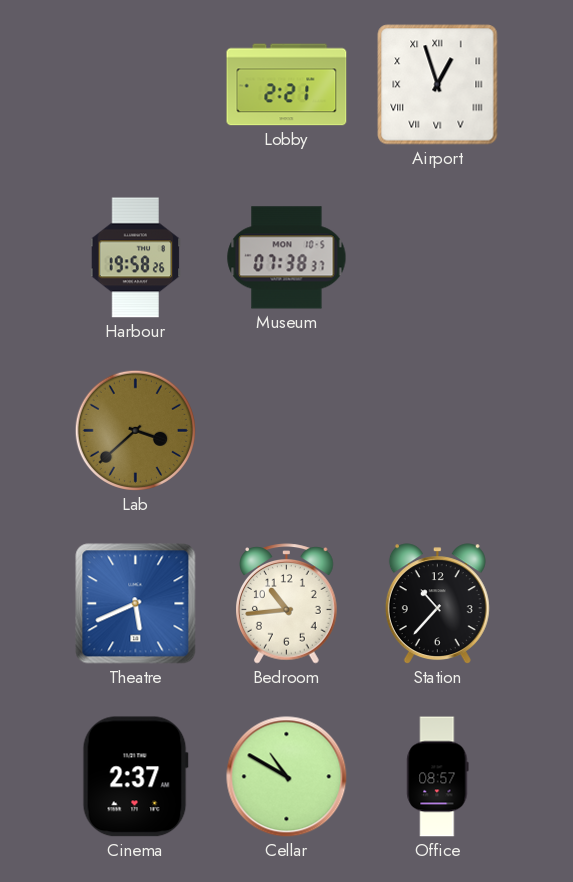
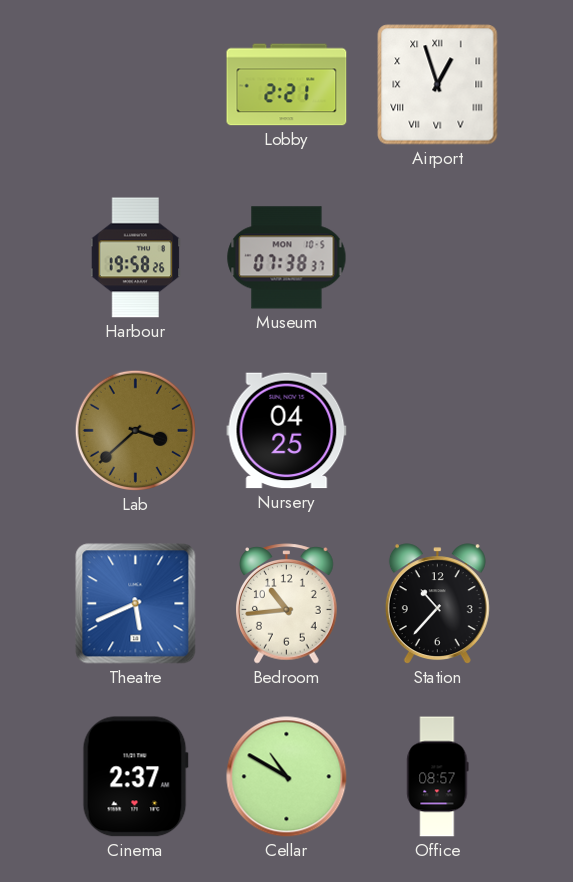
Nursery: none -> 04:25 (287, 431)
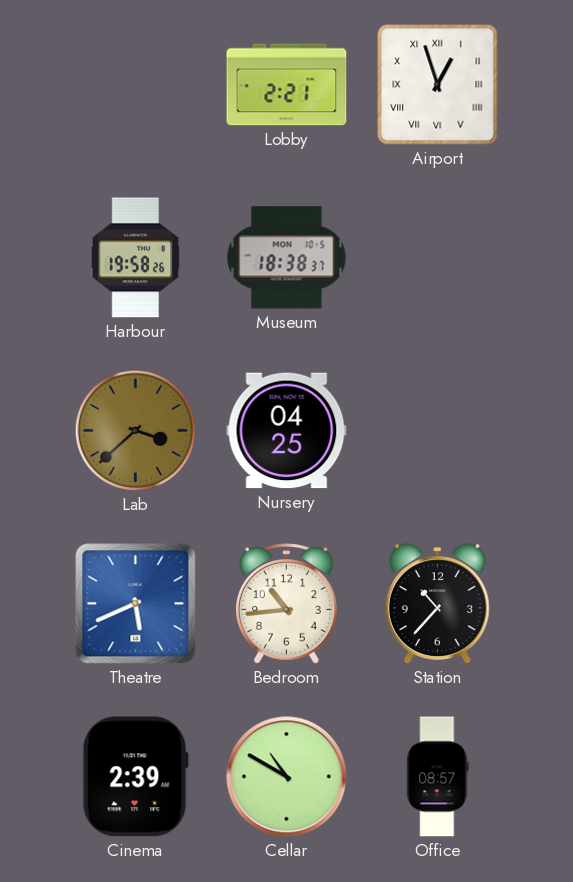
Museum: 07:38 -> 18:38 (287, 258)
Cinema: 2:37 -> 2:39 (135, 777)
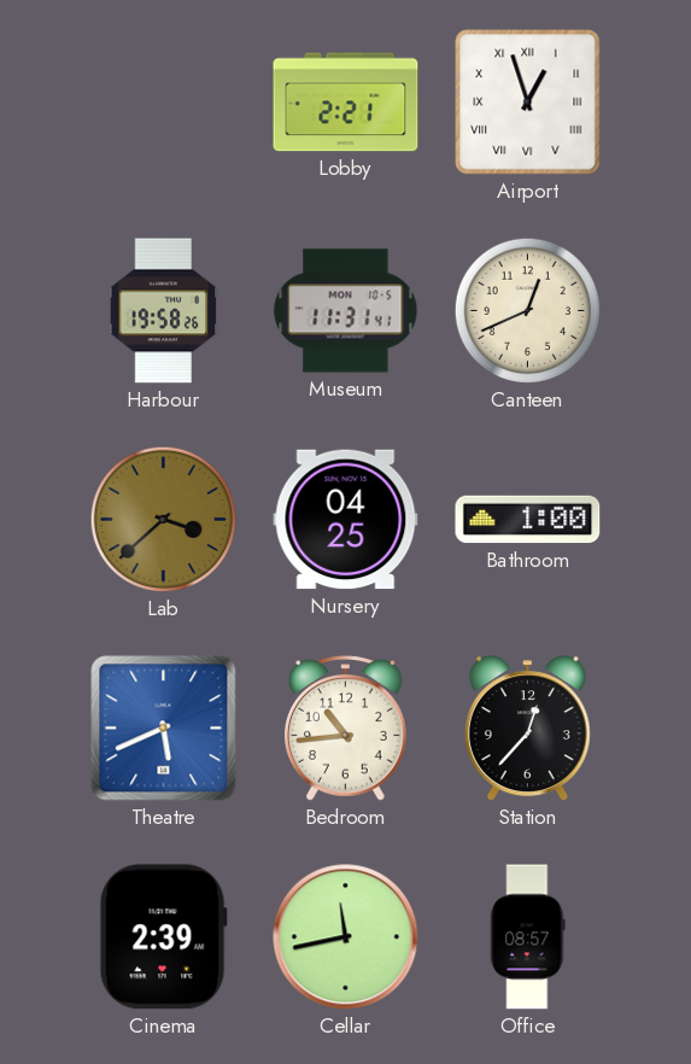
Museum: 18:38 -> 11:31 (346, 311)
Canteen: none -> 12:41 (527, 310)
Bathroom: none -> 1:00 (528, 520)
Station: 10:37 -> 12:37 (527, 729)
Cellar: 10:50 -> 11:43 (346, 937)
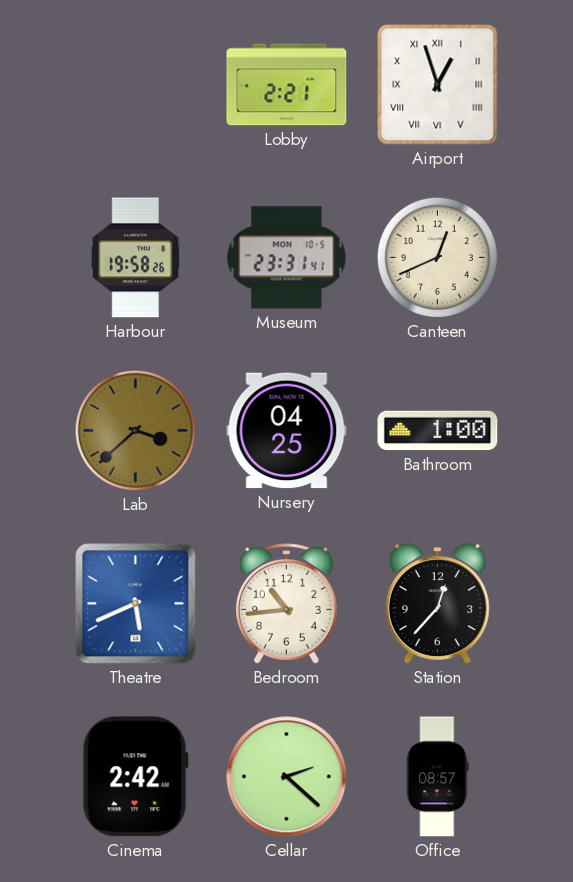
Museum: 11:31 -> 23:31 (287, 258)
Cinema: 2:39 -> 2:42 (135, 777)
Cellar: 11:43 -> 2:22 (287, 777)
